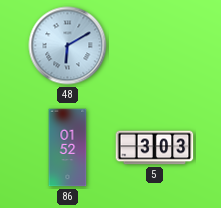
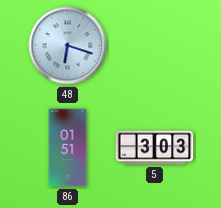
48: 6:10 -> 6:18 (68, 46)
86: 01:52 -> 01:51 (68, 148)
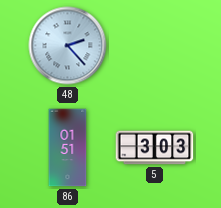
48: 6:18 -> 2:23 (68, 46)
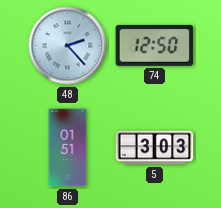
74: none -> 12:50 (155, 45)
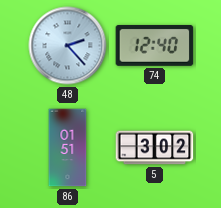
74: 12:50 -> 12:40 (155, 45)
5: 3:03 -> 3:02 (155, 148)
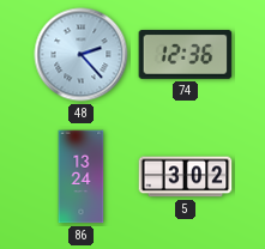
74: 12:40 -> 12:36 (186, 54)
86: 01:51 -> 13:24 (82, 177)
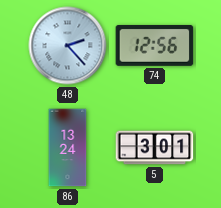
74: 12:36 -> 12:56 (155, 45)
5: 3:02 -> 3:01 (155, 148)
